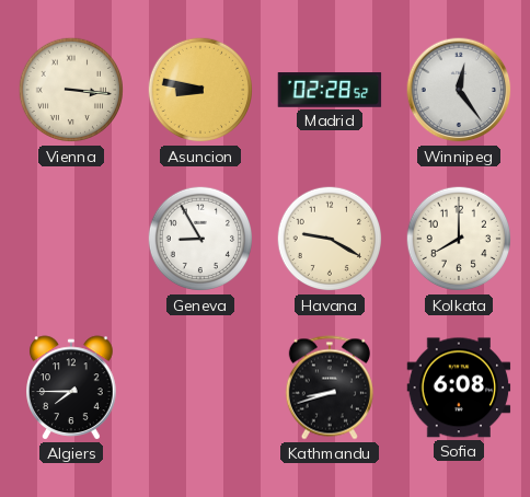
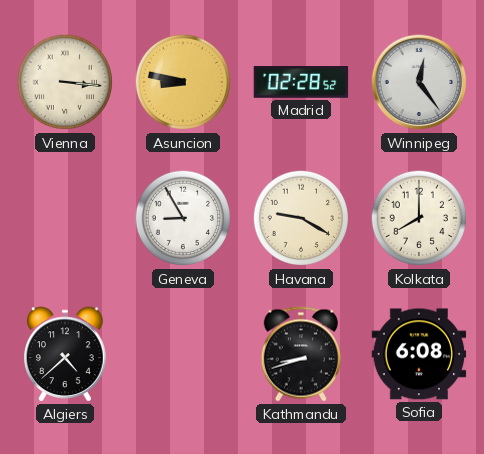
Algiers: 7:45 -> 4:38 (65, 354)
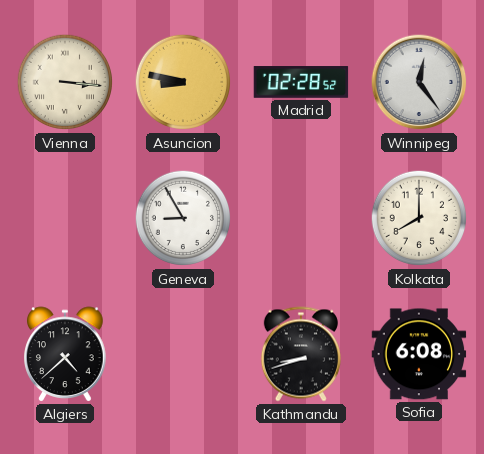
Havana: 9:20 -> none (301, 218)
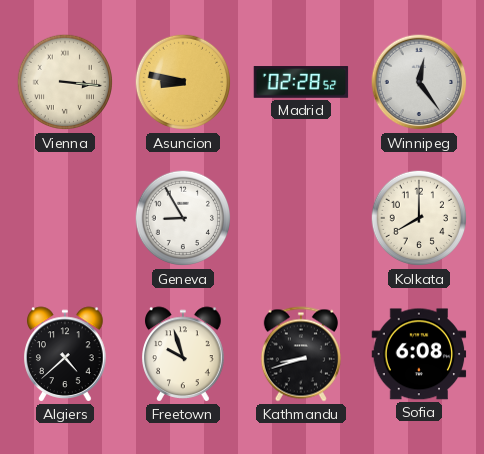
Freetown: none -> 9:57 (183, 354)
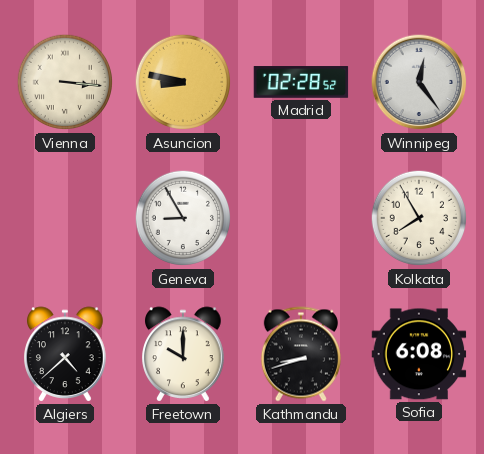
Kolkata: 8:00 -> 7:55 (419, 218)
Freetown: 9:57 -> 10:00 (183, 354)
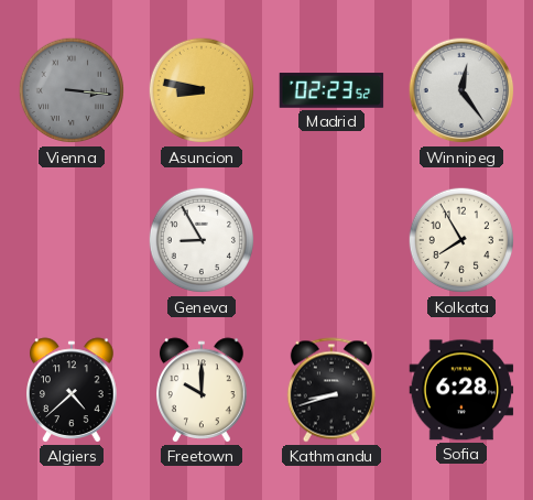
Vienna dial: cream -> grey (72, 90)
Madrid: 02:28 -> 02:23 (331, 90)
Sofia: 6:08 -> 6:28 (461, 390)
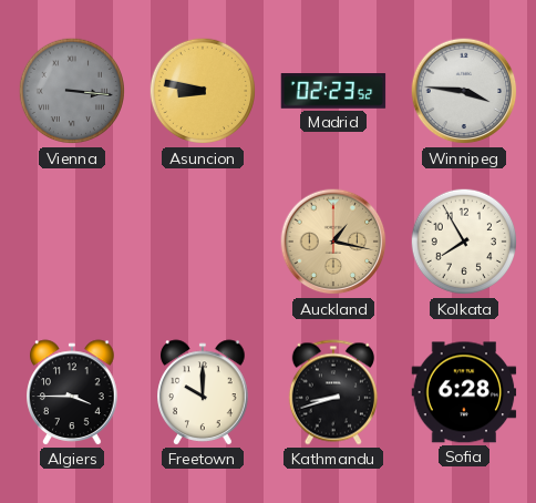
Winnipeg: 12:24 -> 3:46 (464, 91)
Geneva: 8:55 -> none (202, 240)
Auckland: none -> 1:17 (333, 242)
Algiers: 4:38 -> 3:45 (72, 392)
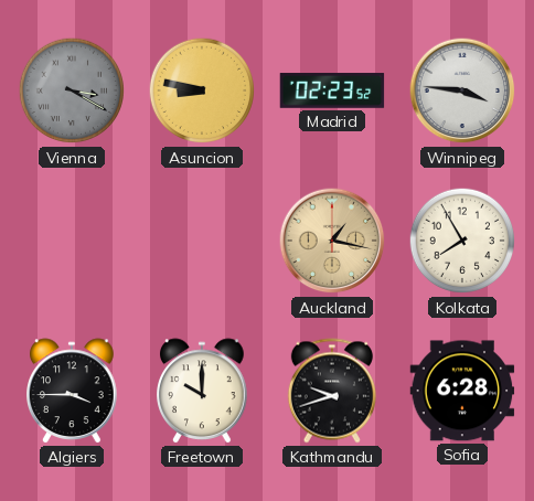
Vienna: 3:16 -> 3:20 (72, 90)
Kathmandu: 8:42 -> 9:42 (332, 391)
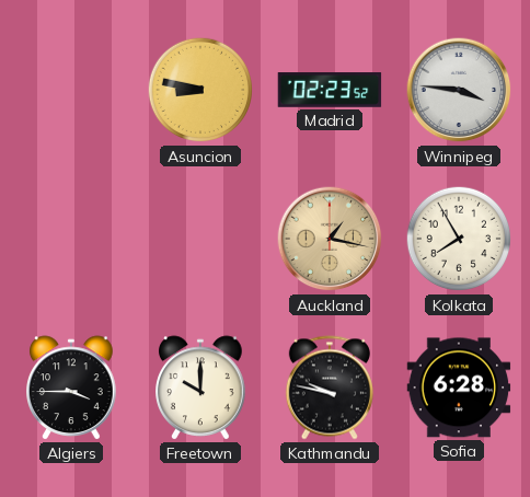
Vienna: 3:20 -> none (72, 90)
Kathmandu: 9:42 -> 9:47 (330, 388)
